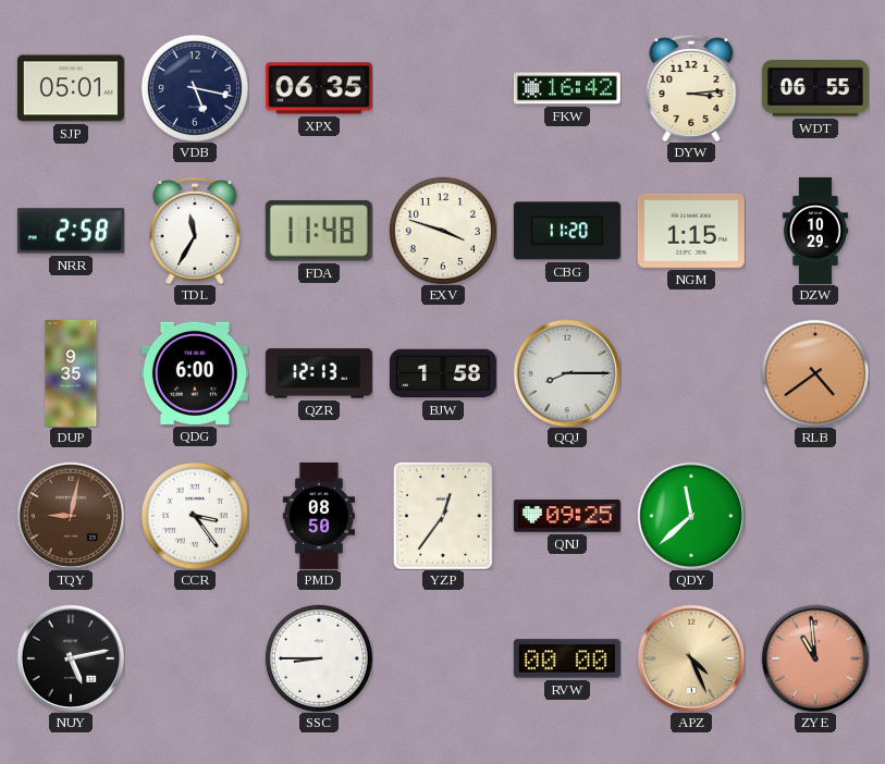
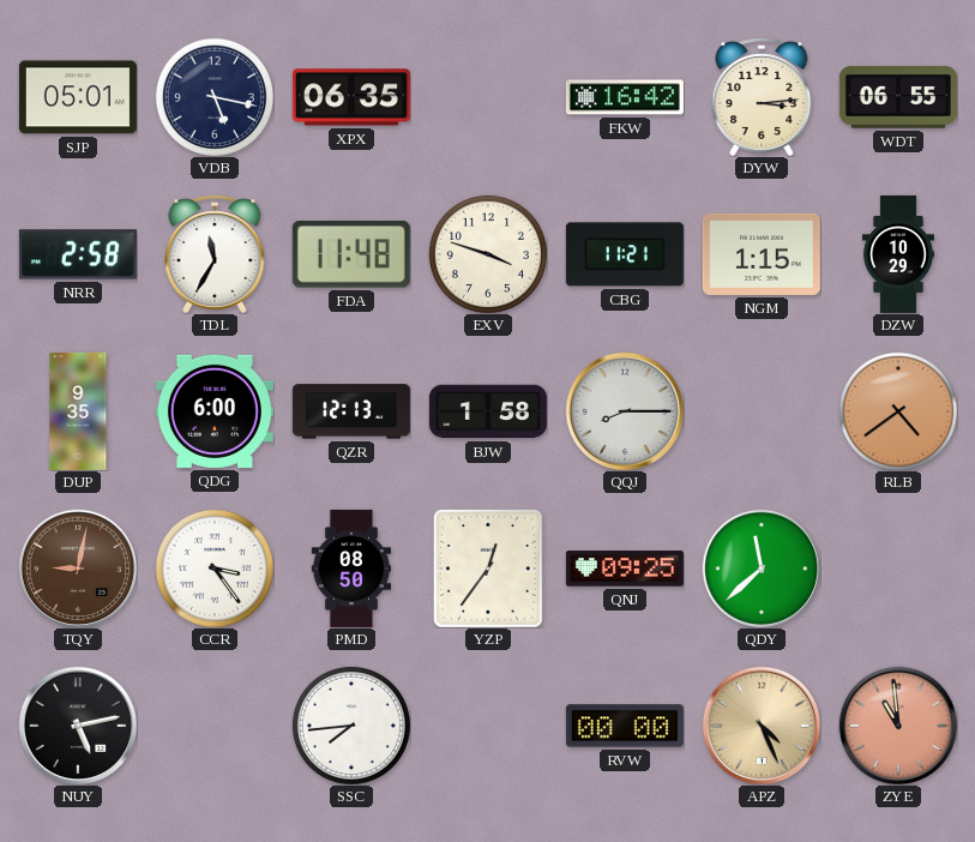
CBG: 11:20 -> 11:21 (625, 254)
SSC: 8:45 -> 7:44 (351, 726)
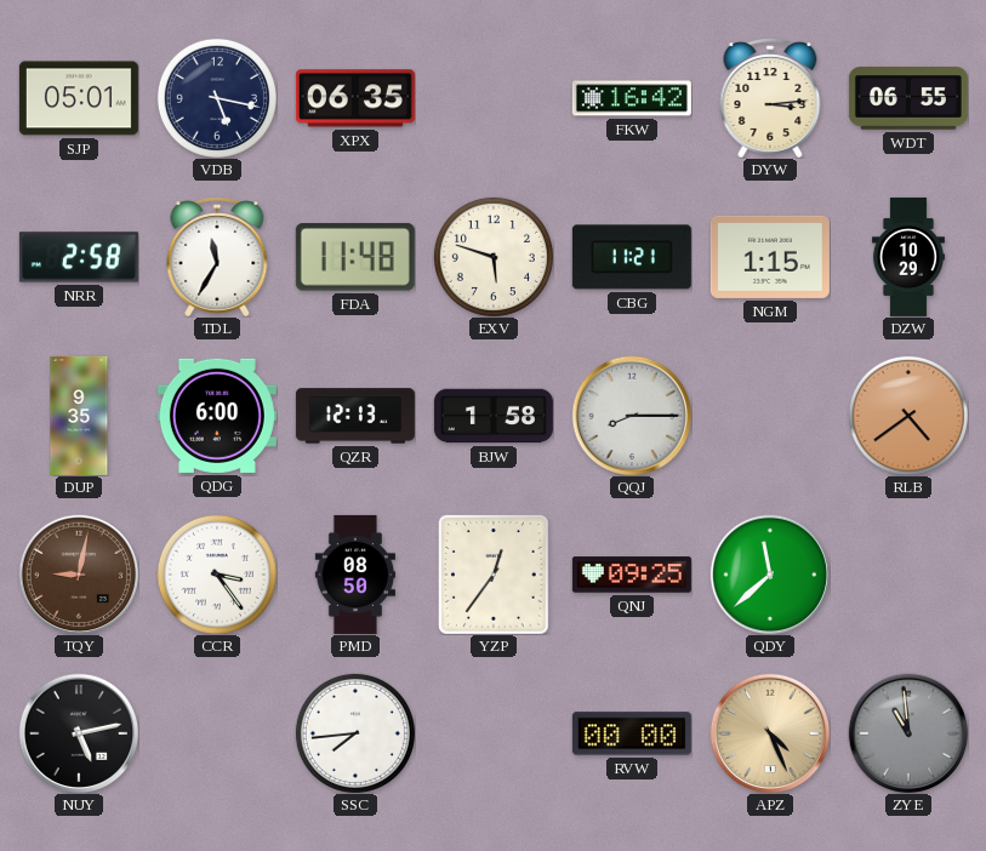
EXV: 3:48 -> 5:48 (494, 257)
ZYE dial: salmon -> grey (908, 733)
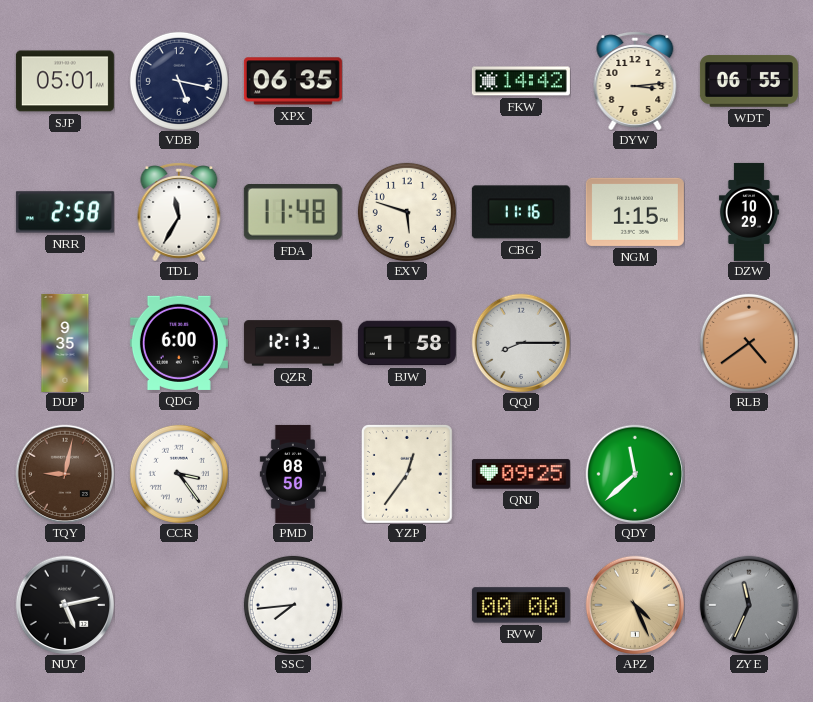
FKW: 16:42 -> 14:42 (521, 81)
CBG: 11:21 -> 11:16 (521, 212)
ZYE: 10:59 -> 11:34 (749, 605)
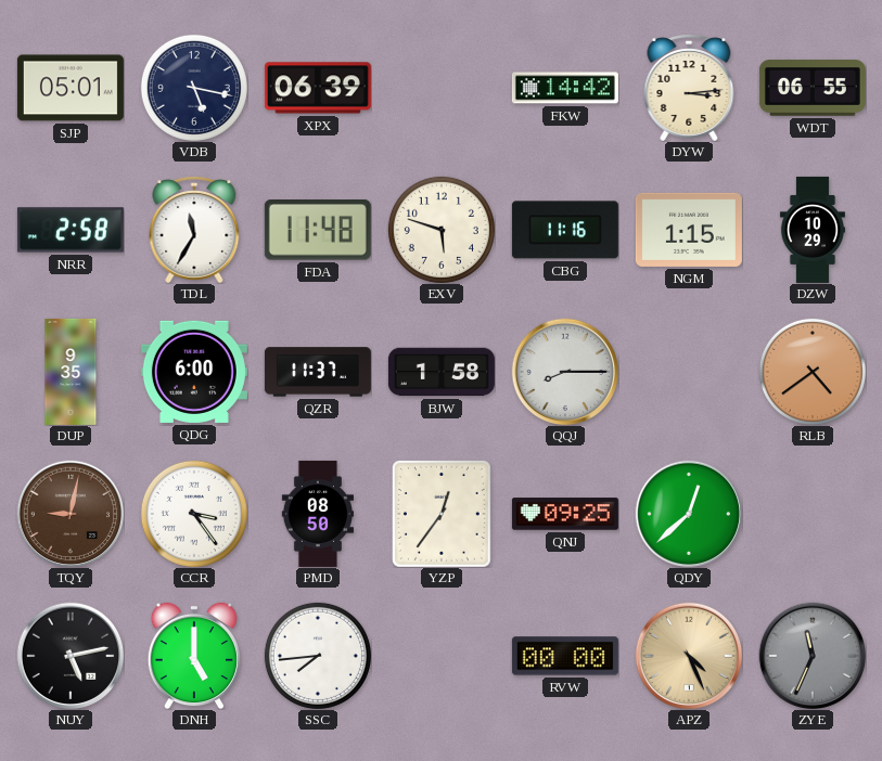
XPX: 06:35 -> 06:39 (318, 88)
QZR: 12:13 -> 11:37 (318, 372)
QDY: 11:38 -> 12:38 (689, 514)
DNH: none -> 5:00 (194, 656)
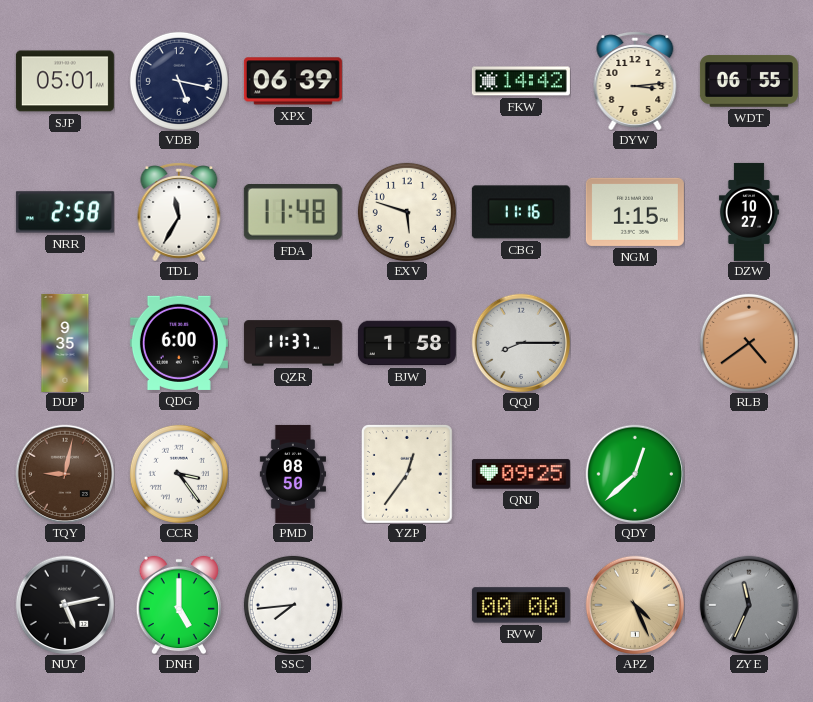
DZW: 10:29 -> 10:27 (749, 212)
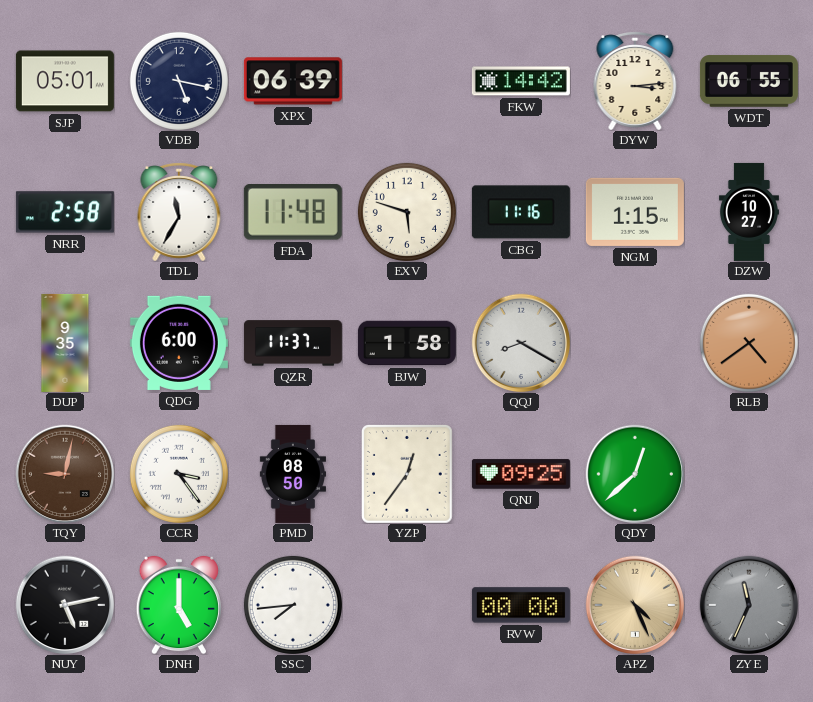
QQJ: 8:15 -> 8:20 (521, 343)
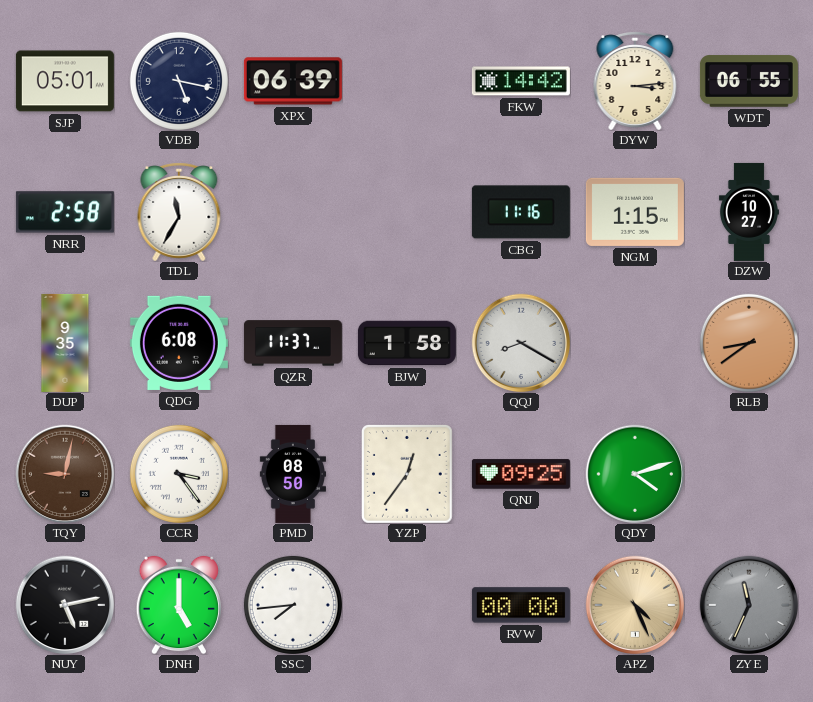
FDA: 11:48 -> none (293, 213)
EXV: 5:48 -> none (407, 212)
QDG: 6:00 -> 6:08 (179, 343)
RLB: 4:39 -> 8:39 (749, 343)
QDY: 12:38 -> 4:12 (635, 474)
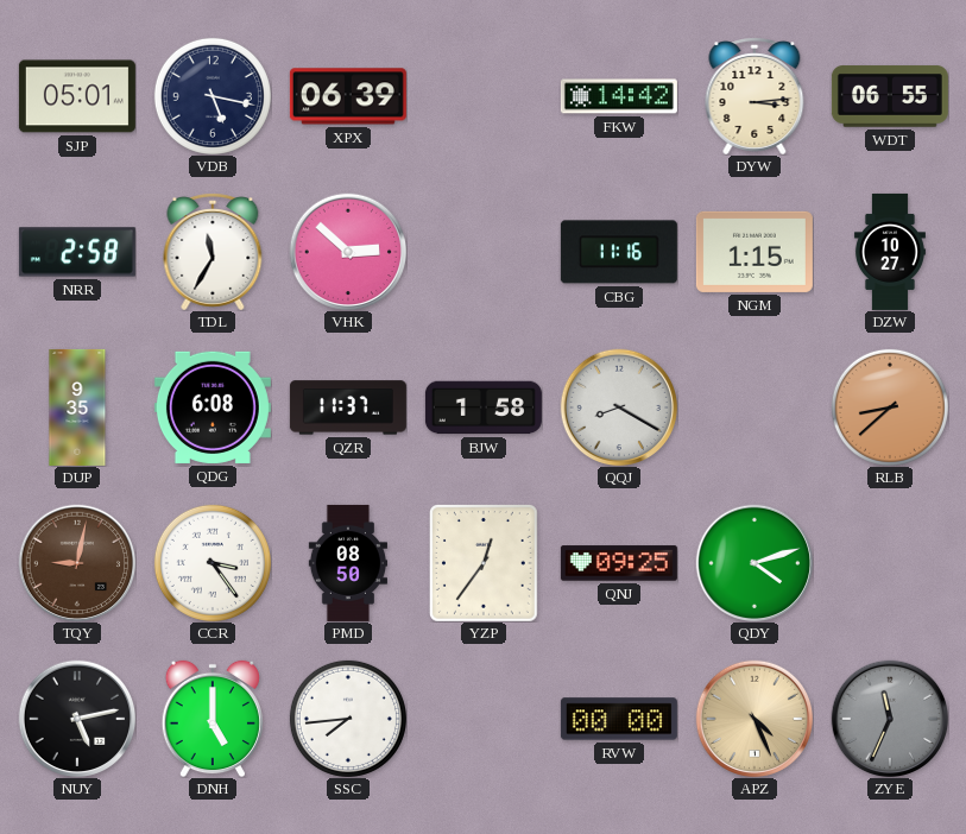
VHK: none -> 2:52 (348, 252)
RLB: 8:39 -> 8:38 (890, 407)
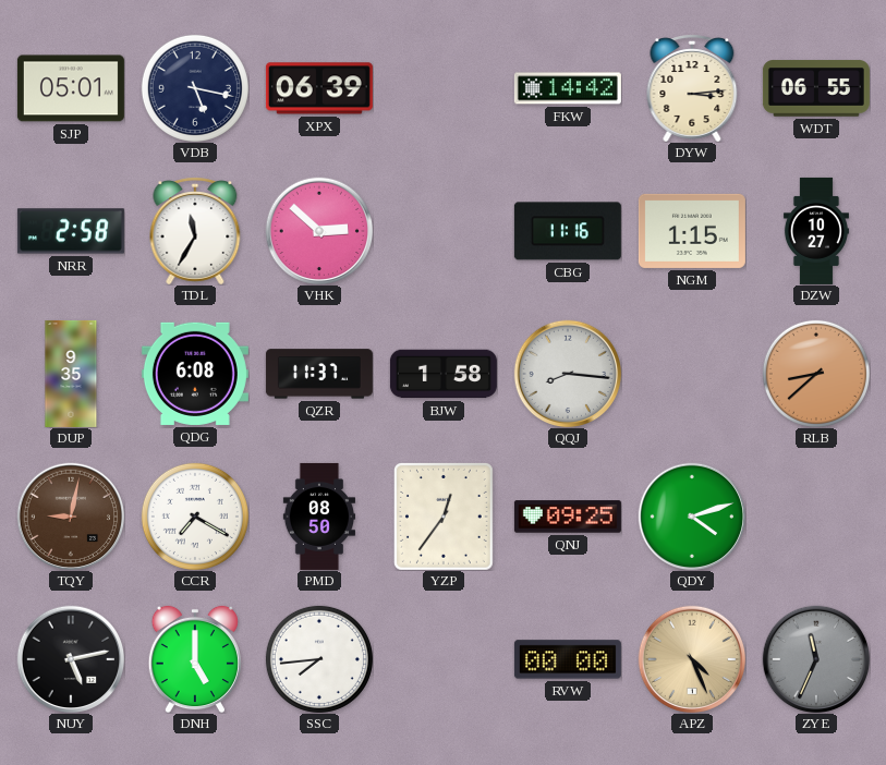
QQJ: 8:20 -> 8:16 (568, 374)
CCR: 3:24 -> 7:20 (195, 517)
